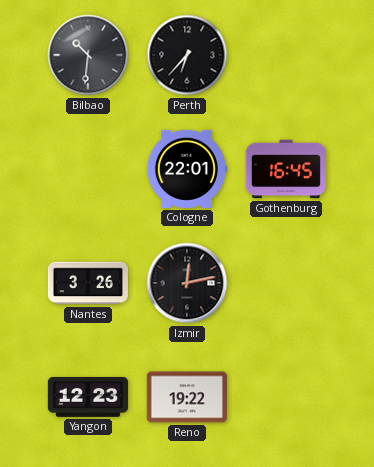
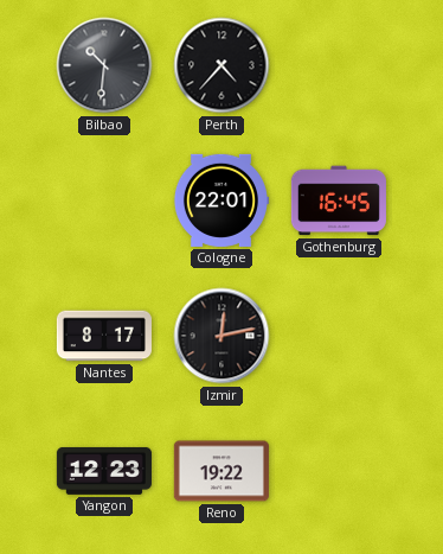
Perth: 6:37 -> 4:37 (221, 65)
Nantes: 3:26 -> 8:17 (104, 336)
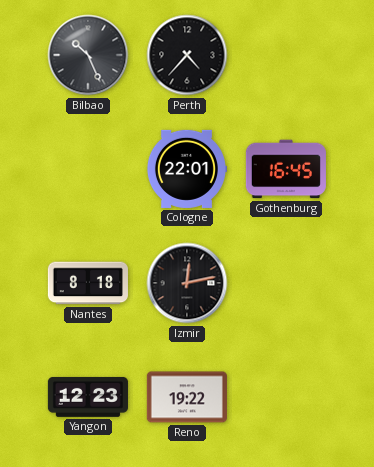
Bilbao: 10:31 -> 10:26 (88, 55)
Nantes: 8:17 -> 8:18 (88, 283)
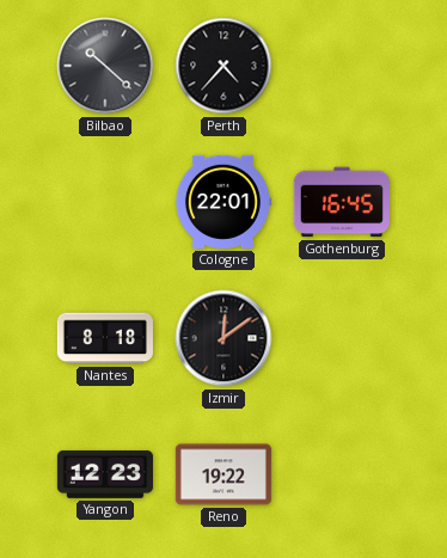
Bilbao: 10:26 -> 10:22 (105, 66)
Izmir: 12:13 -> 12:09 (223, 338)
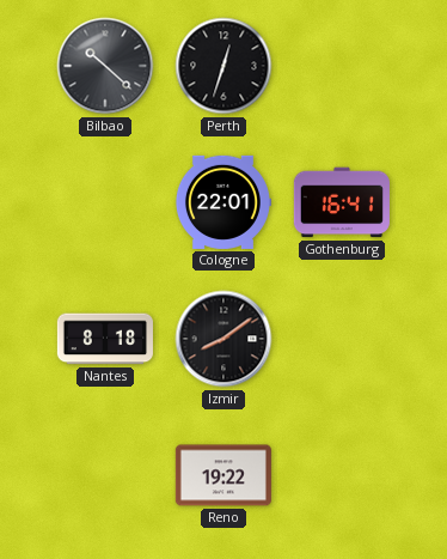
Perth: 4:37 -> 12:33 (223, 66)
Gothenburg: 16:45 -> 16:41 (342, 202)
Izmir: 12:09 -> 8:09 (223, 339)
Yangon: 12:23 -> none (105, 474)
